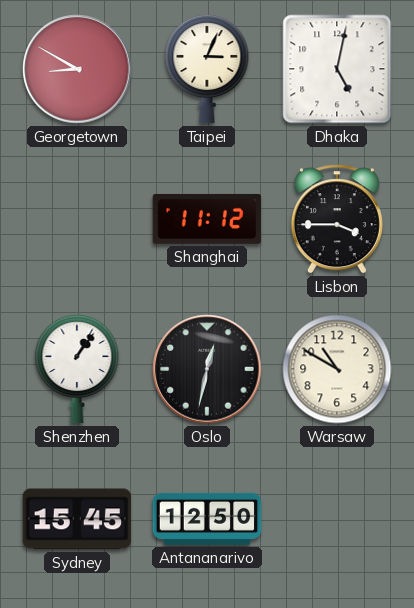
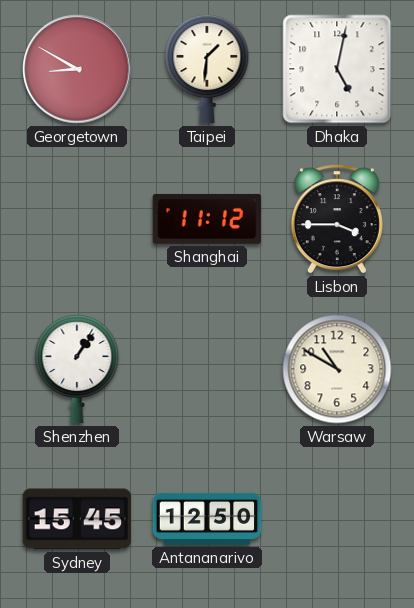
Taipei: 3:04 -> 1:31 (207, 69)
Oslo: 12:32 -> none (207, 369)
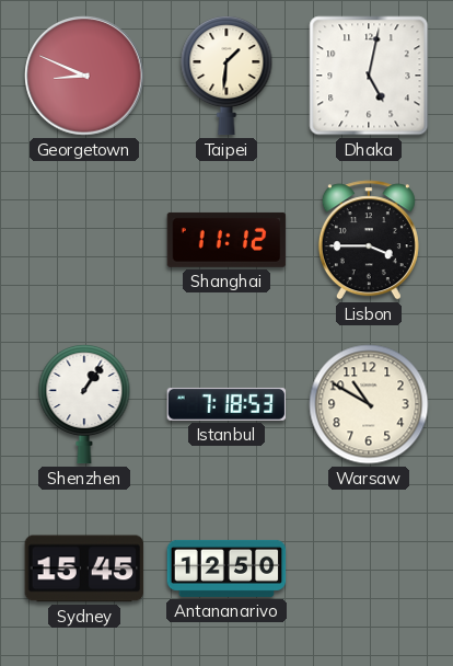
Georgetown: 8:50 -> 8:49 (84, 76)
Istanbul: none -> 7:18 (226, 404)
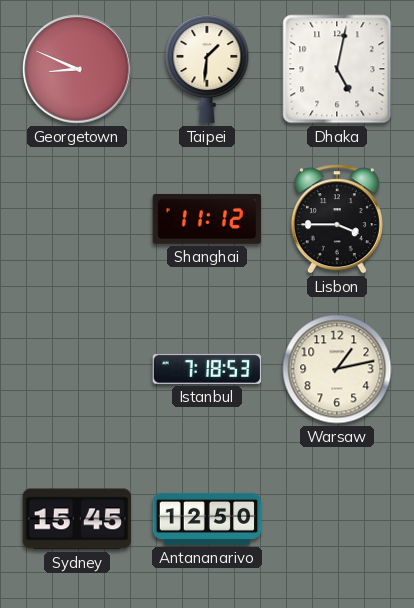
Shenzhen: 1:06 -> none (84, 404)
Warsaw: 10:50 -> 1:13 (337, 369)
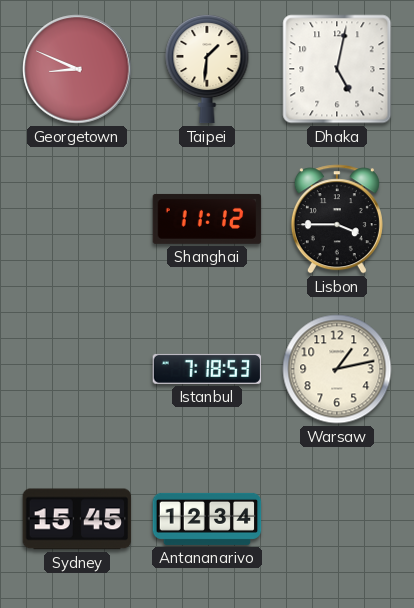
Antananarivo: 12:50 -> 12:34 (207, 519)
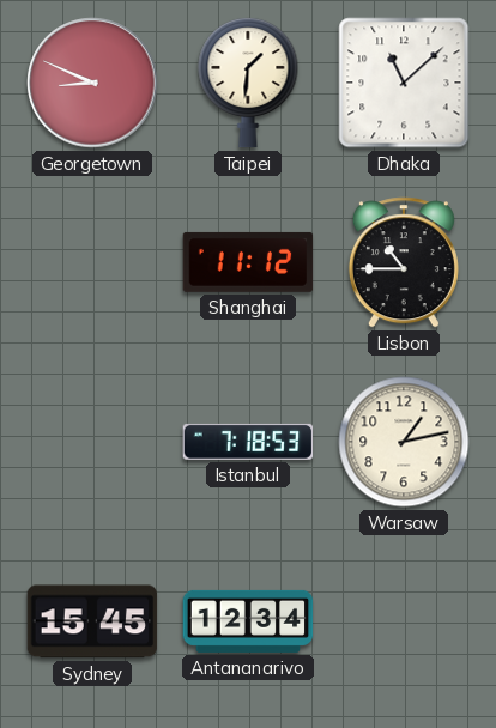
Dhaka: 5:02 -> 11:08 (404, 83)
Lisbon: 3:45 -> 10:45 (404, 262)
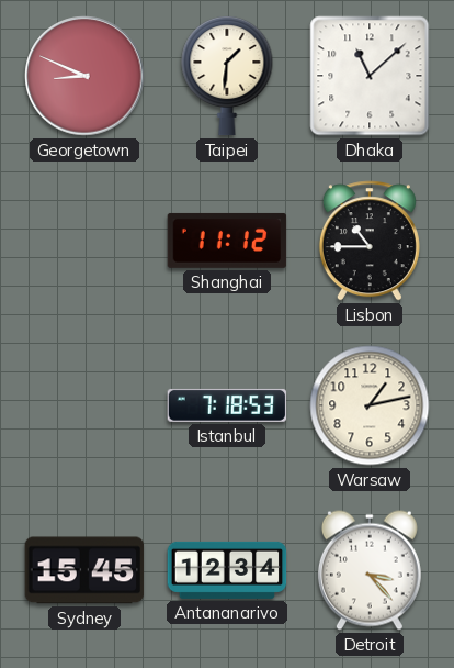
Detroit: none -> 3:23 (370, 570)
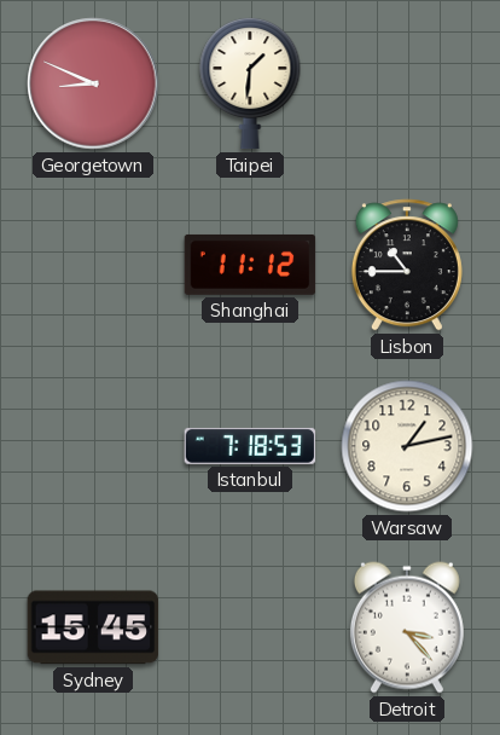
Dhaka: 11:08 -> none (370, 76)
Antananarivo: 12:34 -> none (227, 570)
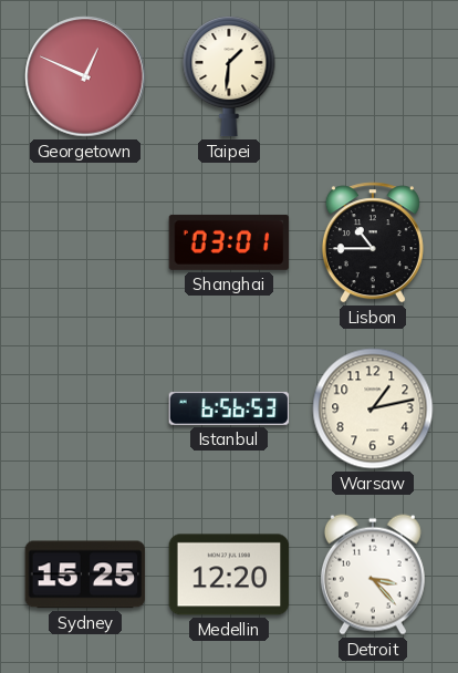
Georgetown: 8:49 -> 12:49 (85, 76)
Shanghai: 11:12 -> 03:01 (229, 242)
Istanbul: 7:18 -> 6:56 (229, 408)
Sydney: 15:45 -> 15:25 (85, 574)
Medellin: none -> 12:20 (229, 574)
